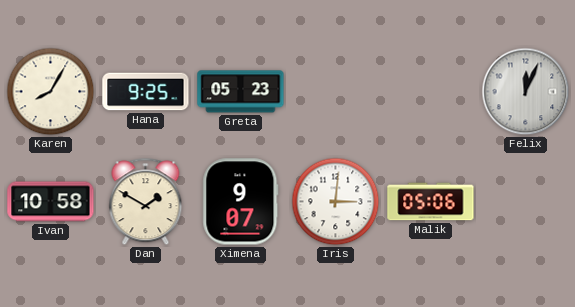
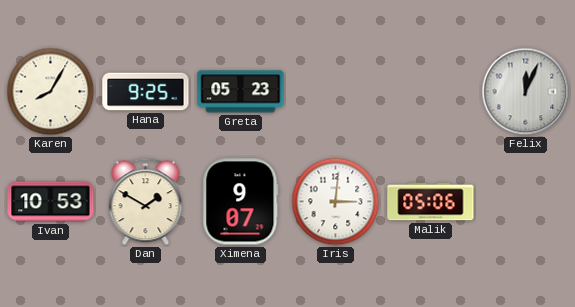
Ivan: 10:58 -> 10:53 (51, 202)
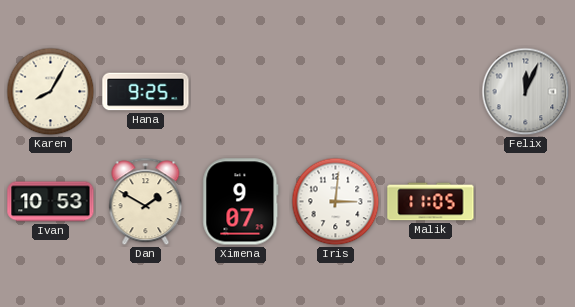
Greta: 05:23 -> none (241, 92)
Malik: 05:06 -> 11:05 (431, 202)
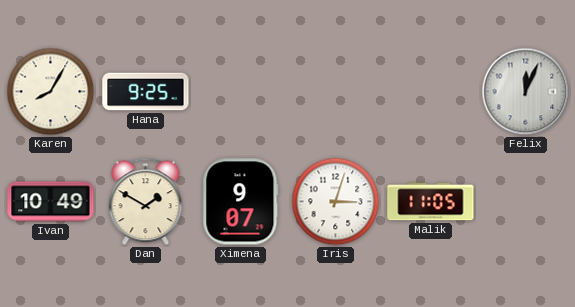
Ivan: 10:53 -> 10:49 (51, 202)
Iris: 3:01 -> 3:03 (336, 202)
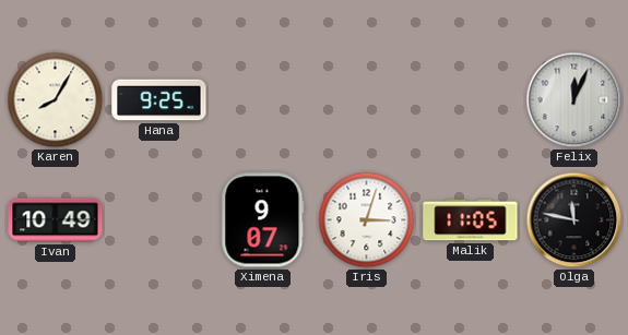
Dan: 1:50 -> none (146, 202)
Olga: none -> 11:47 (574, 220)
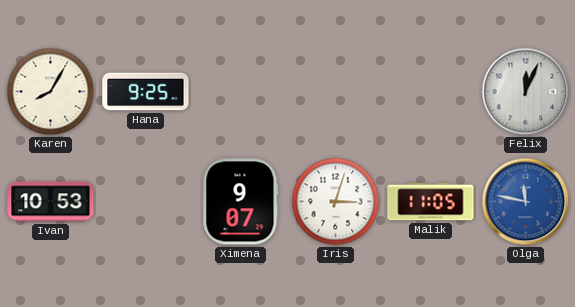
Ivan: 10:49 -> 10:53 (51, 202)
Olga dial: black -> blue (526, 202)
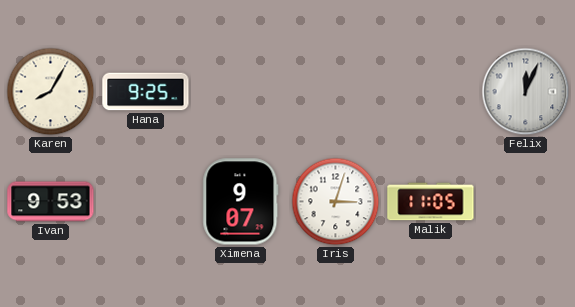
Ivan: 10:53 -> 9:53 (51, 202)
Olga: 11:47 -> none (526, 202)
